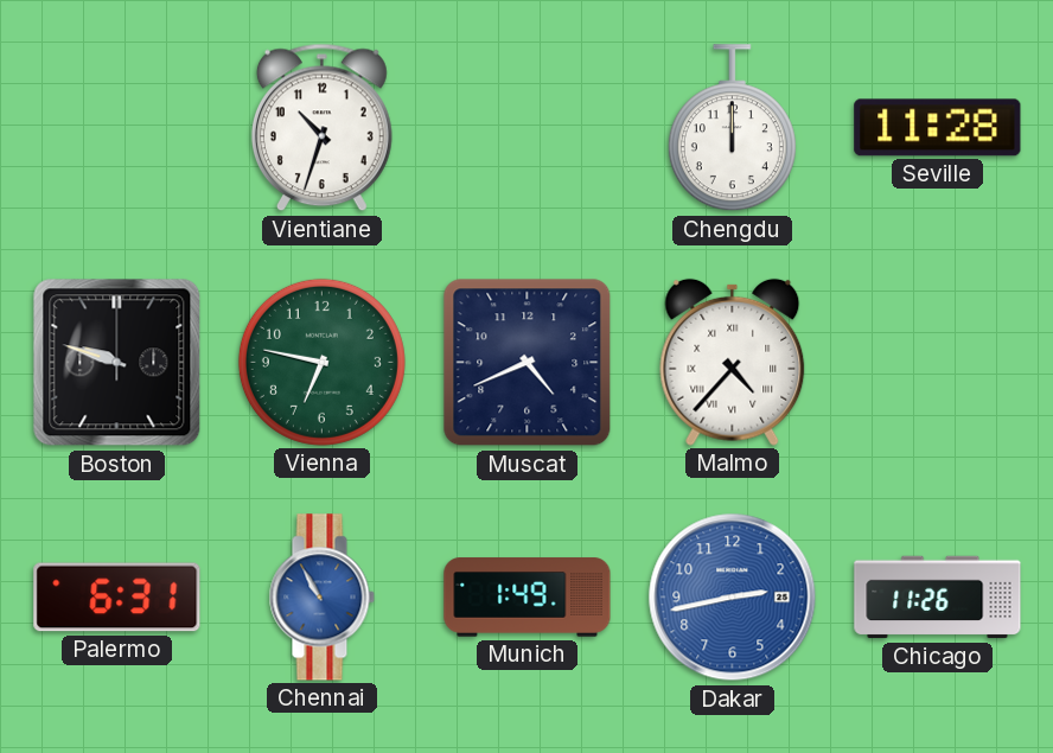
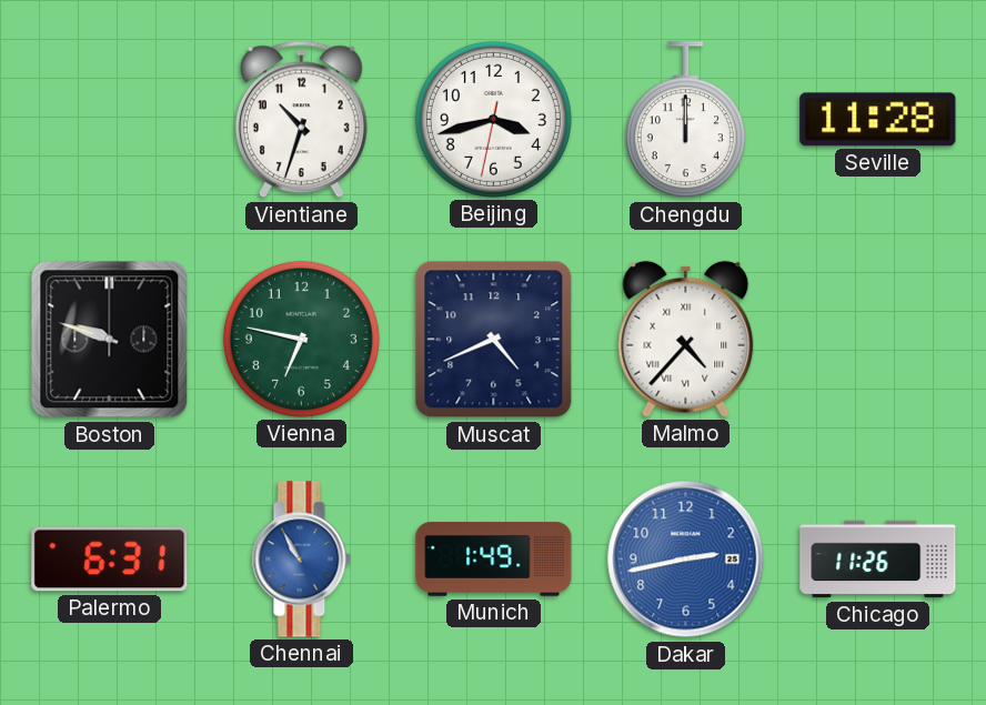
Beijing: none -> 3:42 (493, 119)
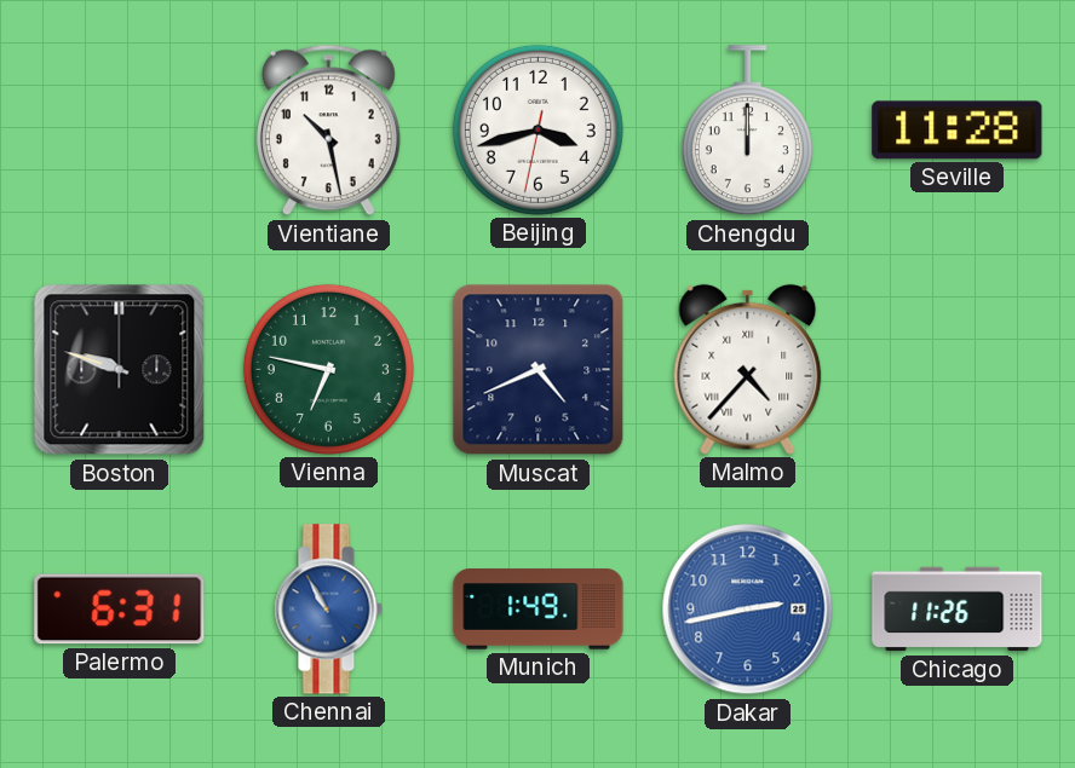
Vientiane: 10:33 -> 10:28 (328, 131)
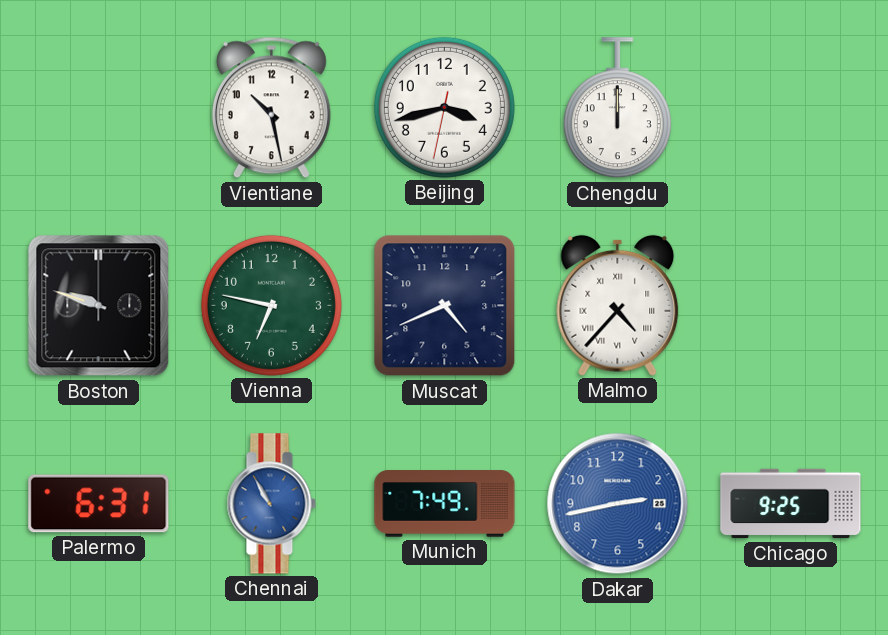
Seville: 11:28 -> none (958, 131)
Munich: 1:49 -> 7:49 (445, 504)
Chicago: 11:26 -> 9:25 (791, 504)
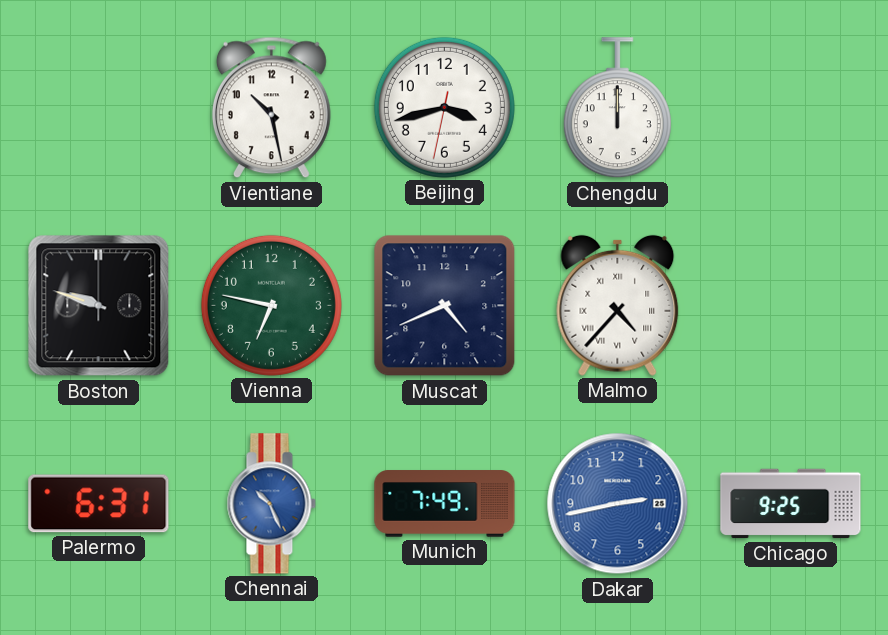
Chennai: 10:55 -> 10:26 (271, 504)
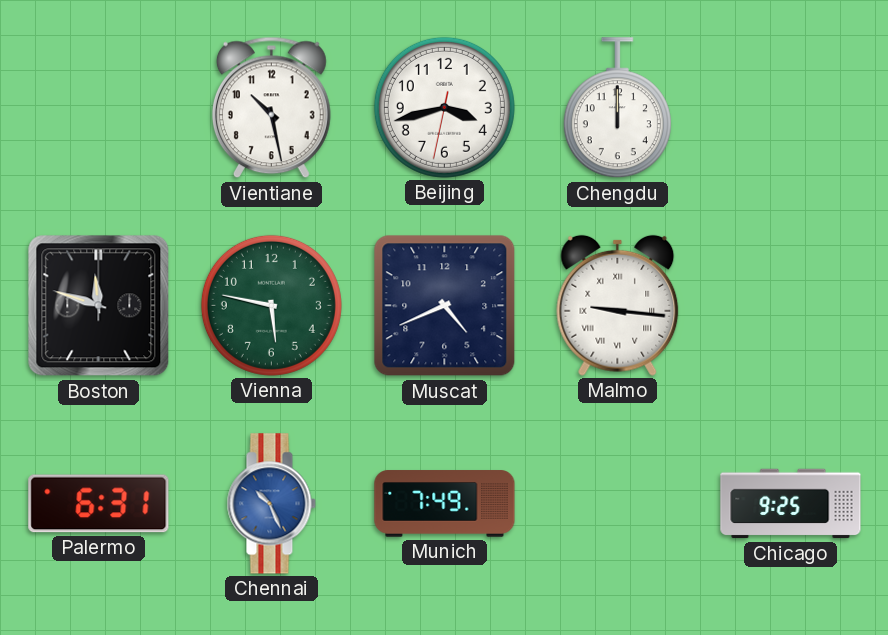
Boston: 9:48 -> 11:48 (99, 306)
Vienna: 6:47 -> 5:47 (271, 305)
Malmo: 4:37 -> 9:16 (618, 305)
Dakar: 2:43 -> none (618, 504)
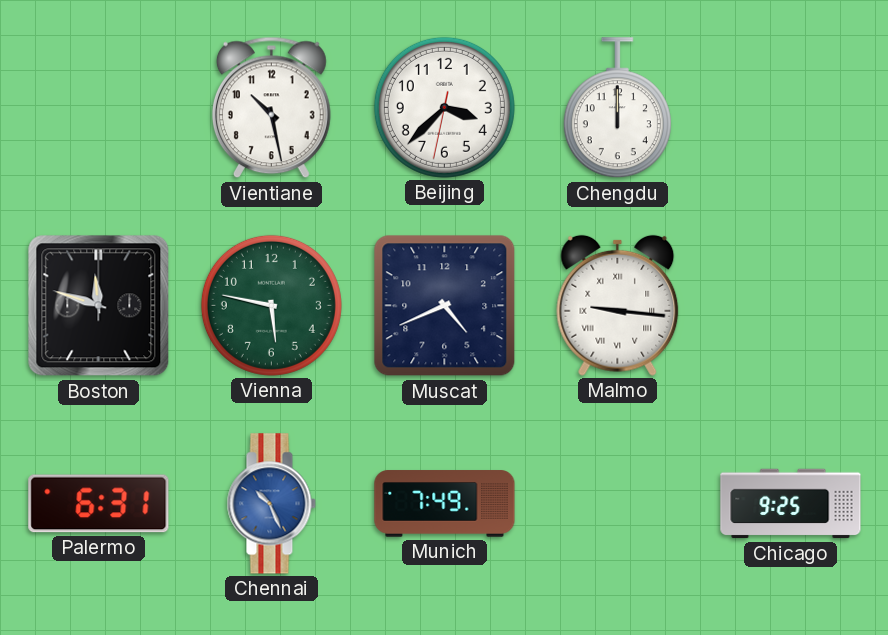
Beijing: 3:42 -> 3:37 (444, 107)
